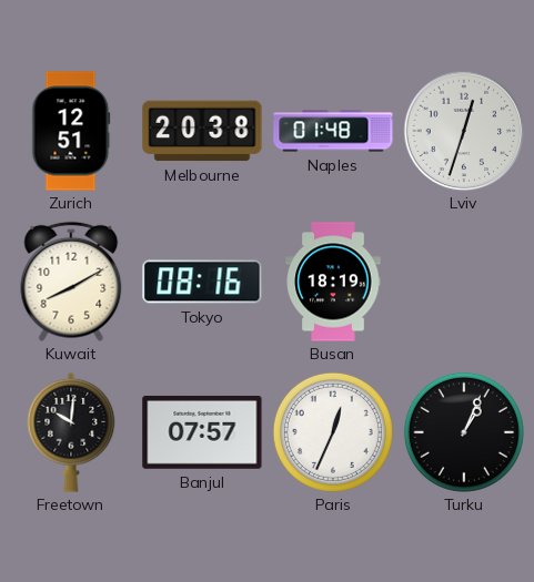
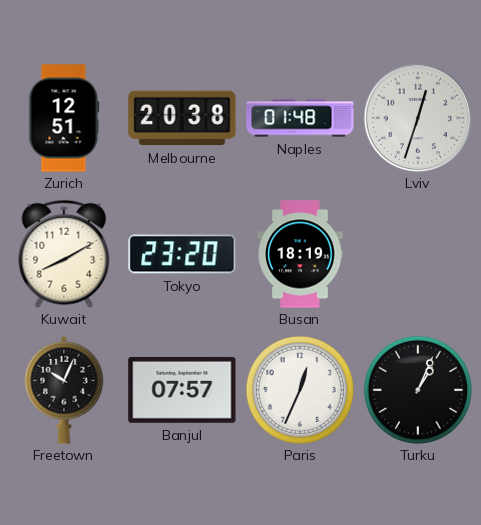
Tokyo: 08:16 -> 23:20 (182, 254)
Freetown: 10:01 -> 10:04 (64, 390)
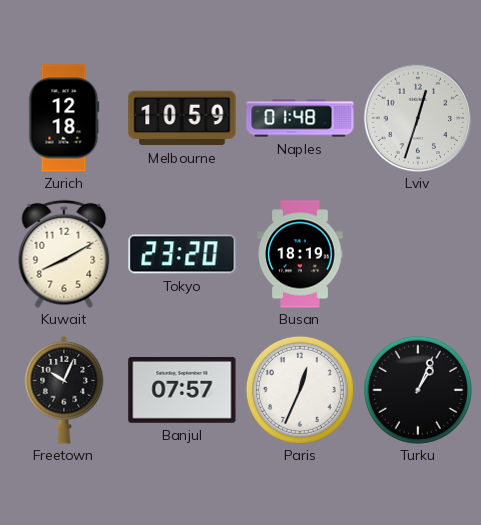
Zurich: 12:51 -> 12:18 (64, 118)
Melbourne: 20:38 -> 10:59 (182, 118)
